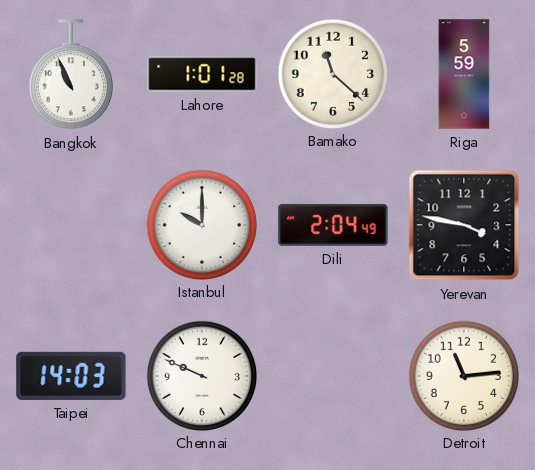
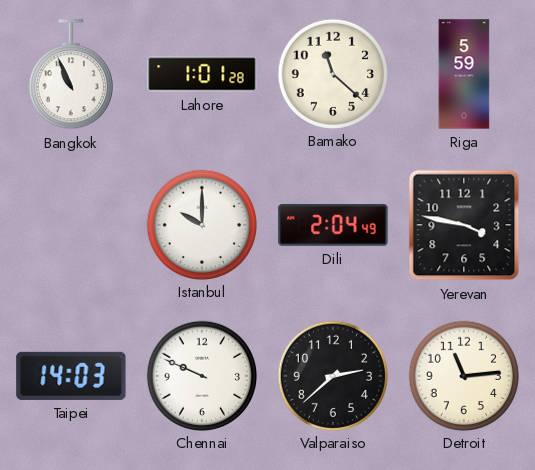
Valparaiso: none -> 2:38 (332, 375)
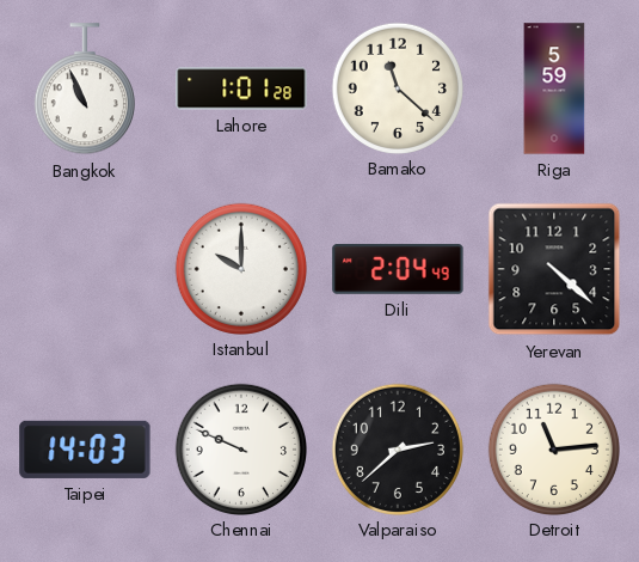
Yerevan: 3:47 -> 4:22 (554, 269)
